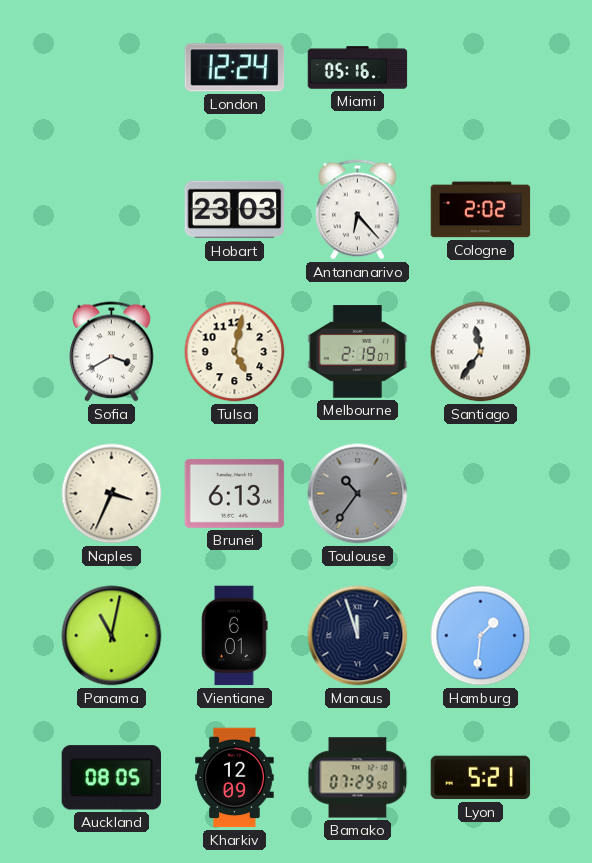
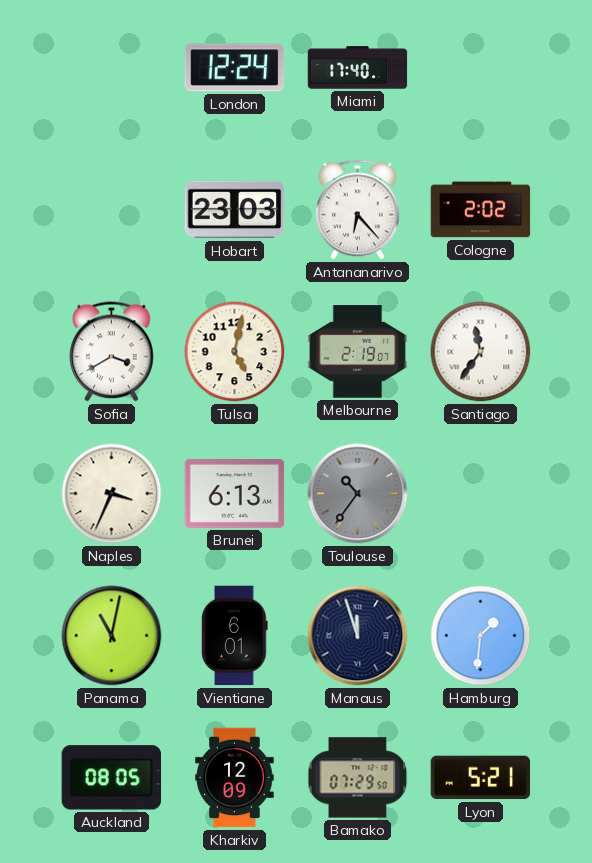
Miami: 05:16 -> 17:40 (358, 68)
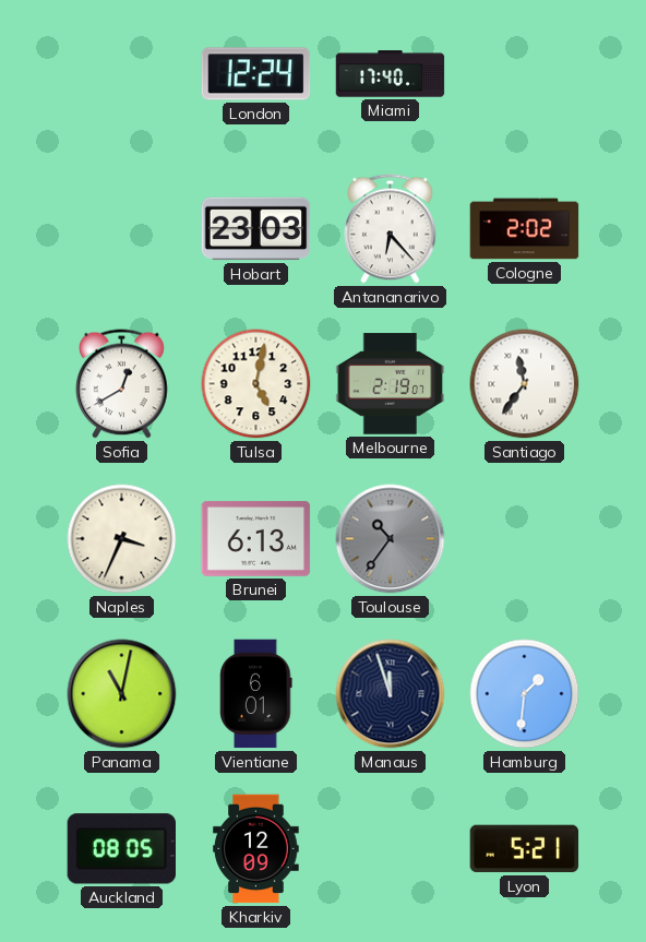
Sofia: 3:40 -> 12:40 (122, 384)
Bamako: 07:29 -> none (358, 778)
